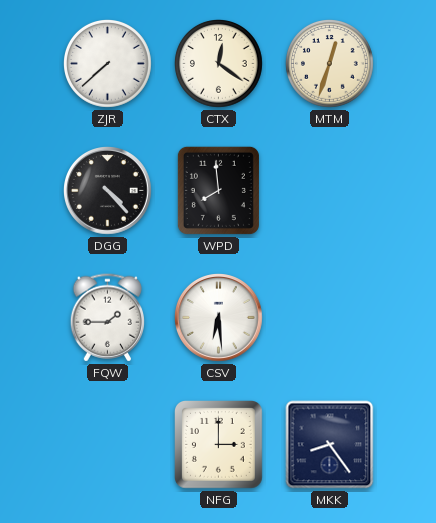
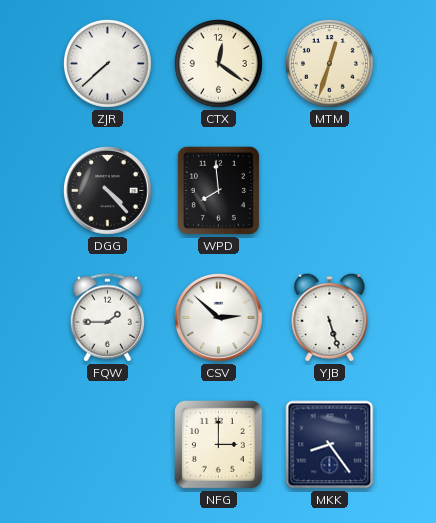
CSV: 6:29 -> 2:52 (219, 318)
YJB: none -> 5:27 (330, 317)
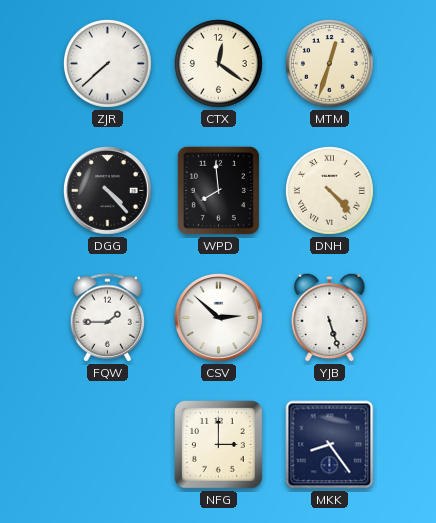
DNH: none -> 4:23 (330, 191)
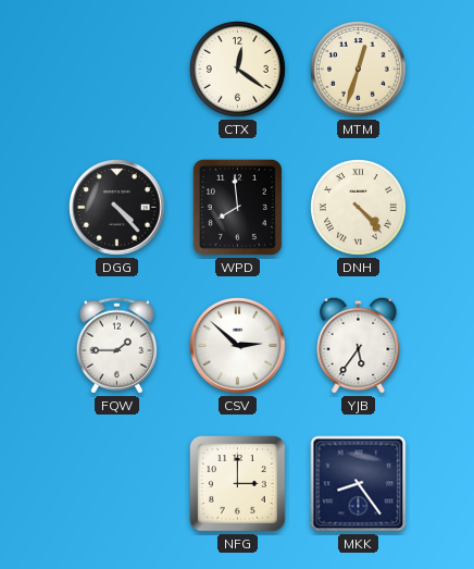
ZJR: 7:38 -> none (108, 64)
YJB: 5:27 -> 5:36 (359, 345)
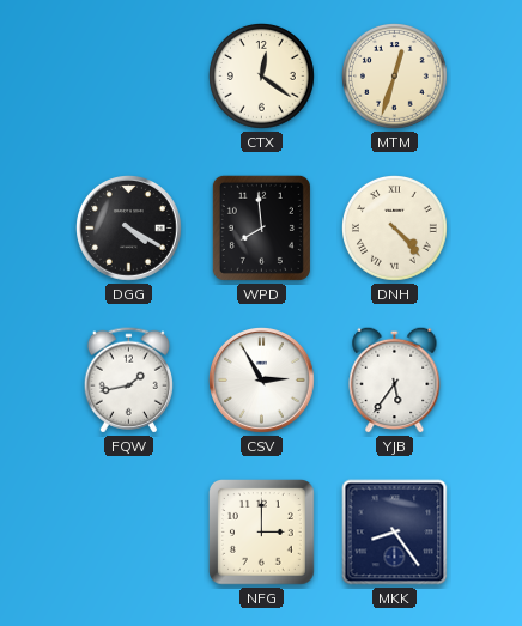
DGG: 4:23 -> 4:20 (129, 229)
FQW: 1:45 -> 1:43 (128, 381)
CSV: 2:52 -> 2:55 (262, 381)
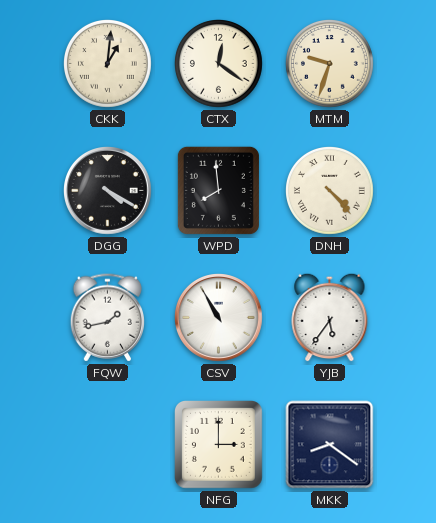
CKK: none -> 1:01 (108, 64)
MTM: 12:33 -> 9:33 (330, 64)
CSV: 2:55 -> 10:55 (219, 318)
MKK: 8:24 -> 8:21 (330, 445)
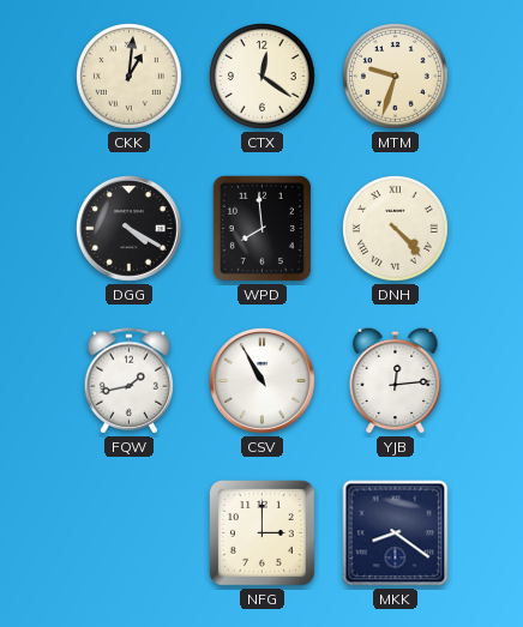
YJB: 5:36 -> 12:14 (396, 380)
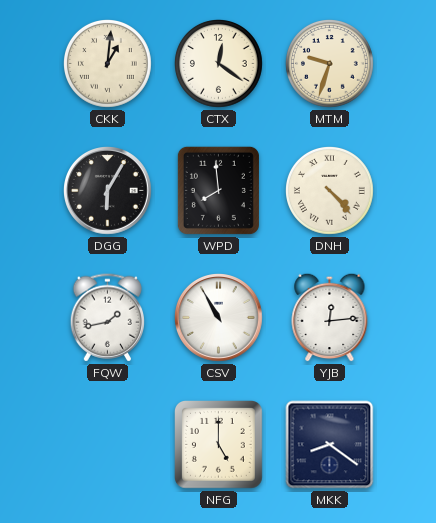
DGG: 4:20 -> 6:05 (108, 191)
NFG: 3:00 -> 5:00 (219, 445)
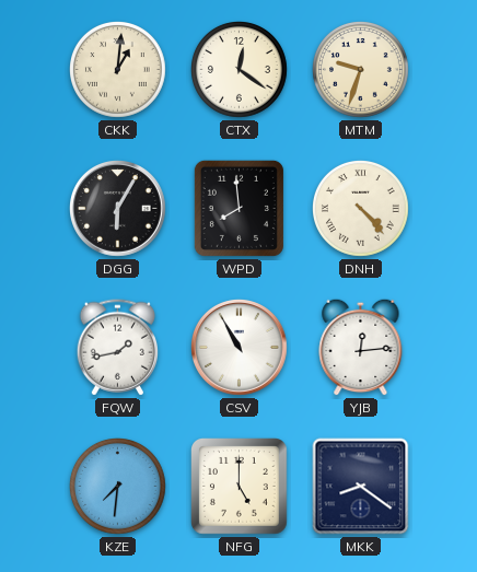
KZE: none -> 7:31 (118, 487)
